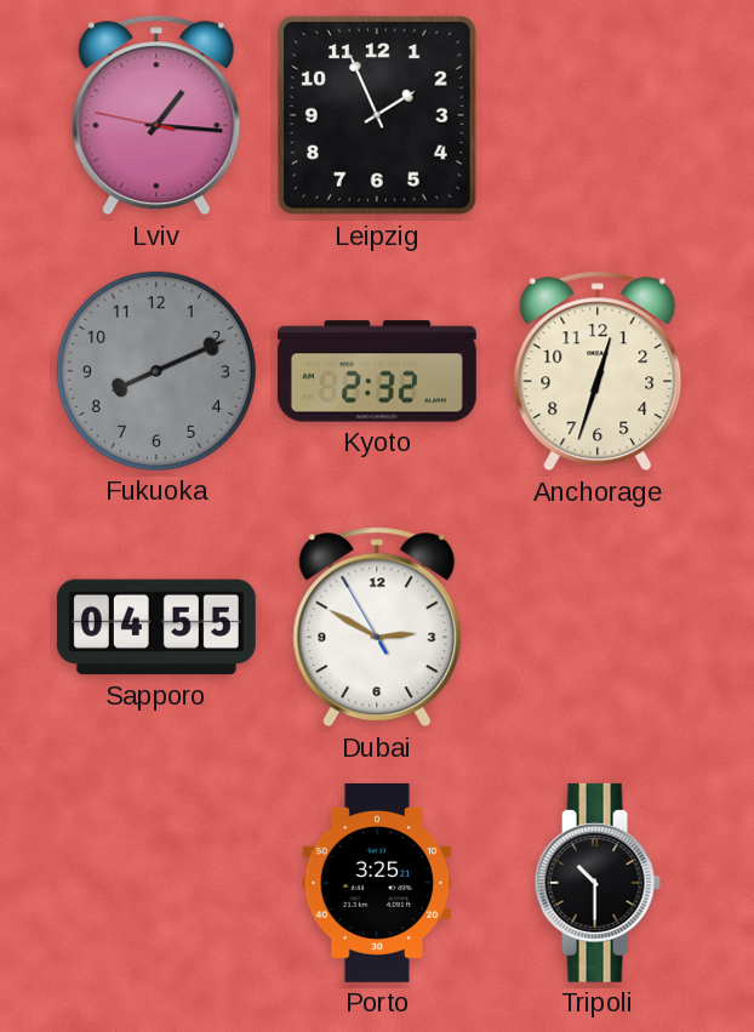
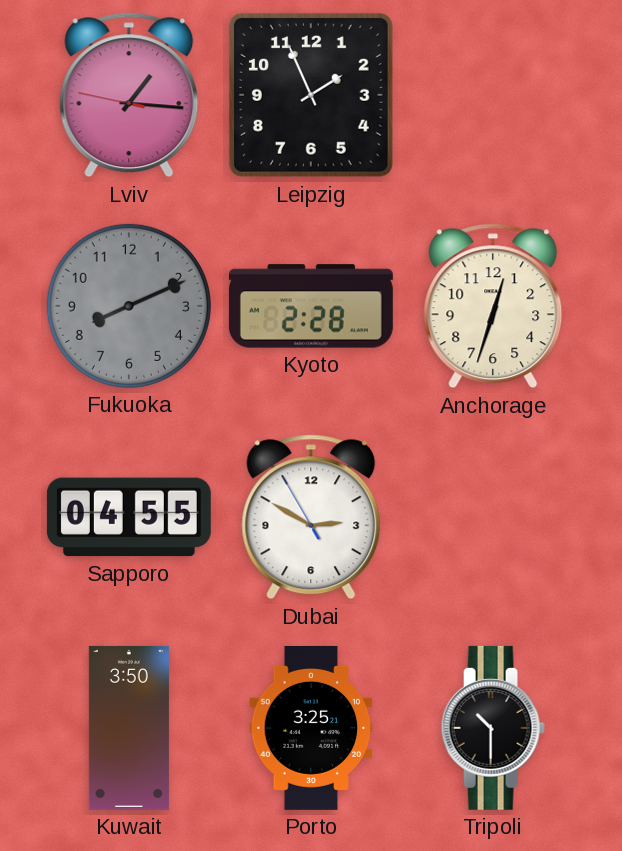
Kyoto: 2:32 -> 2:28 (311, 306)
Kuwait: none -> 3:50 (129, 728)
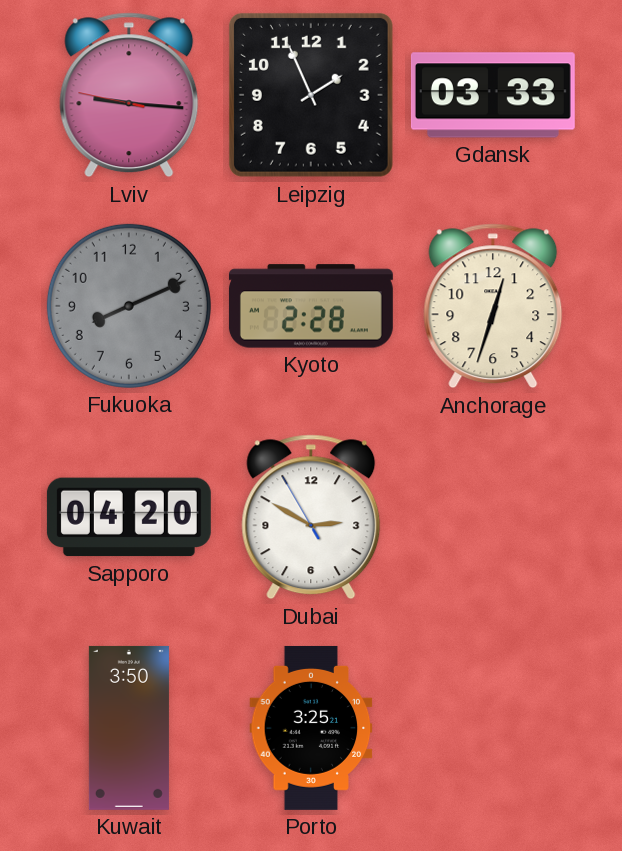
Lviv: 1:15 -> 9:15 (129, 95)
Gdansk: none -> 03:33 (493, 95)
Sapporo: 04:55 -> 04:20 (129, 517)
Tripoli: 10:30 -> none (493, 728)
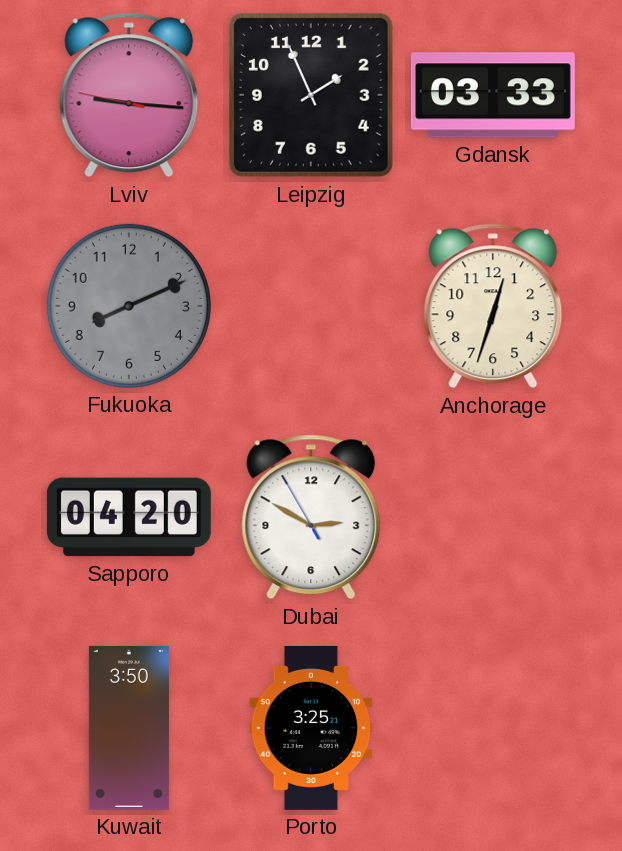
Kyoto: 2:28 -> none (311, 306)
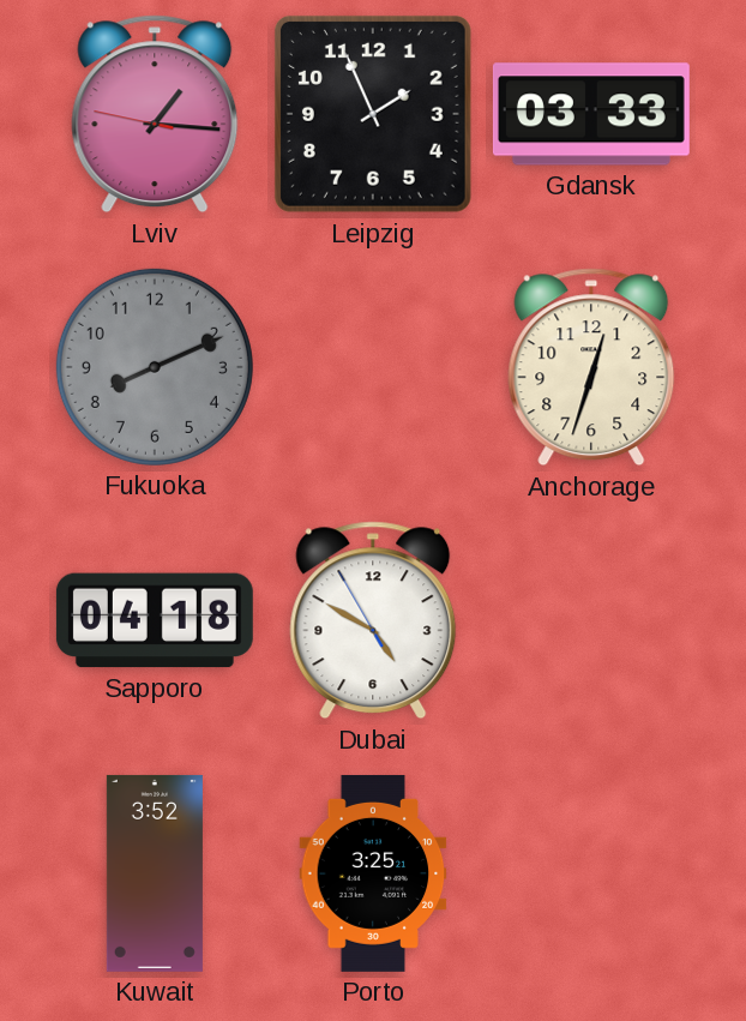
Lviv: 9:15 -> 1:15 (155, 114)
Sapporo: 04:20 -> 04:18 (155, 620)
Dubai: 2:49 -> 4:49 (373, 620)
Kuwait: 3:50 -> 3:52 (155, 873)
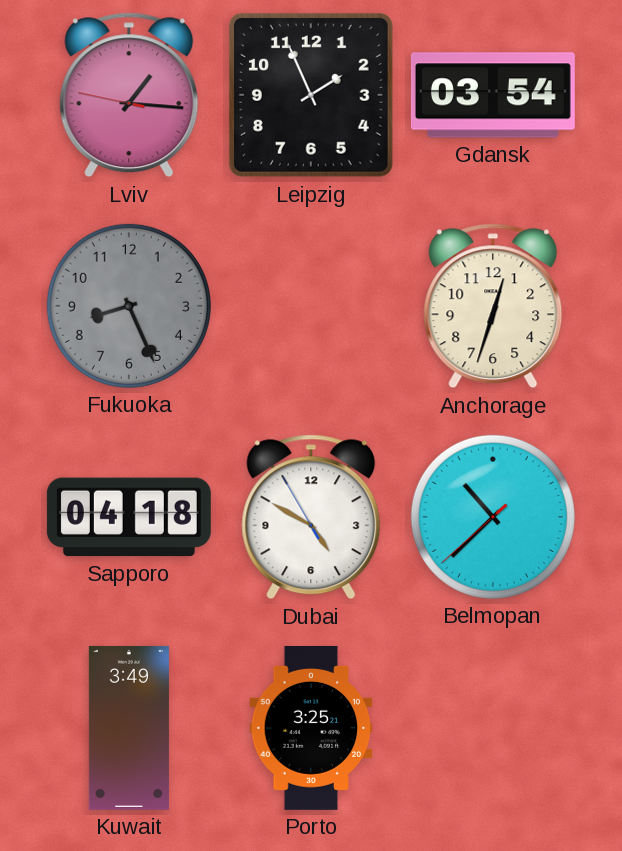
Gdansk: 03:33 -> 03:54 (493, 95)
Fukuoka: 8:11 -> 8:26 (129, 306)
Belmopan: none -> 10:37 (493, 517)
Kuwait: 3:52 -> 3:49 (129, 728)
